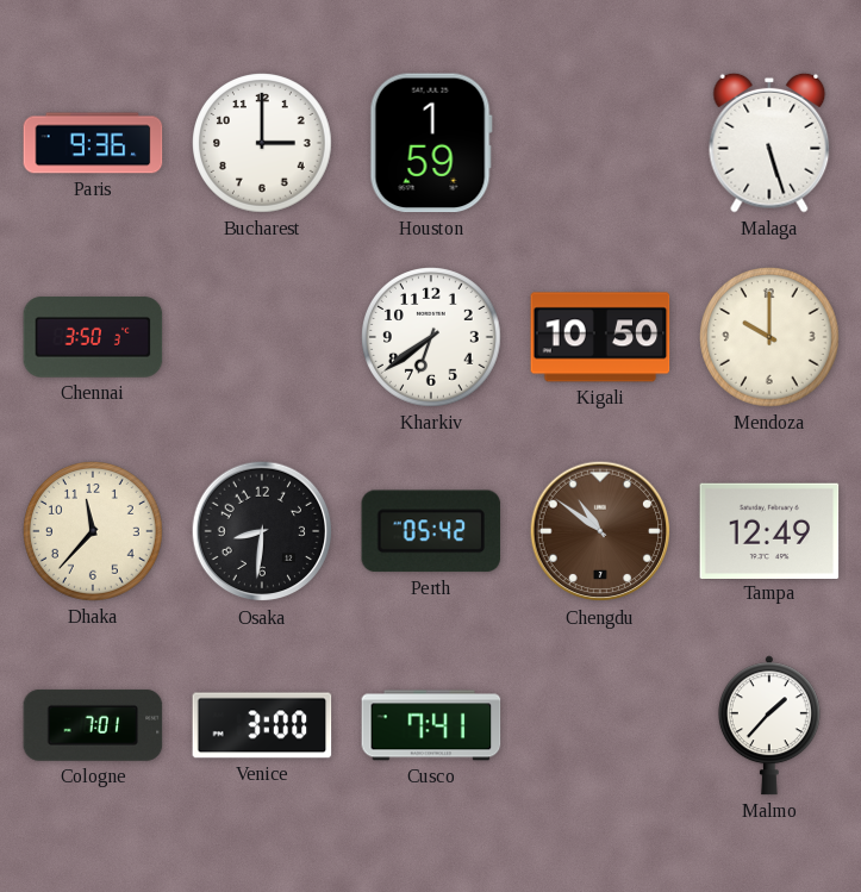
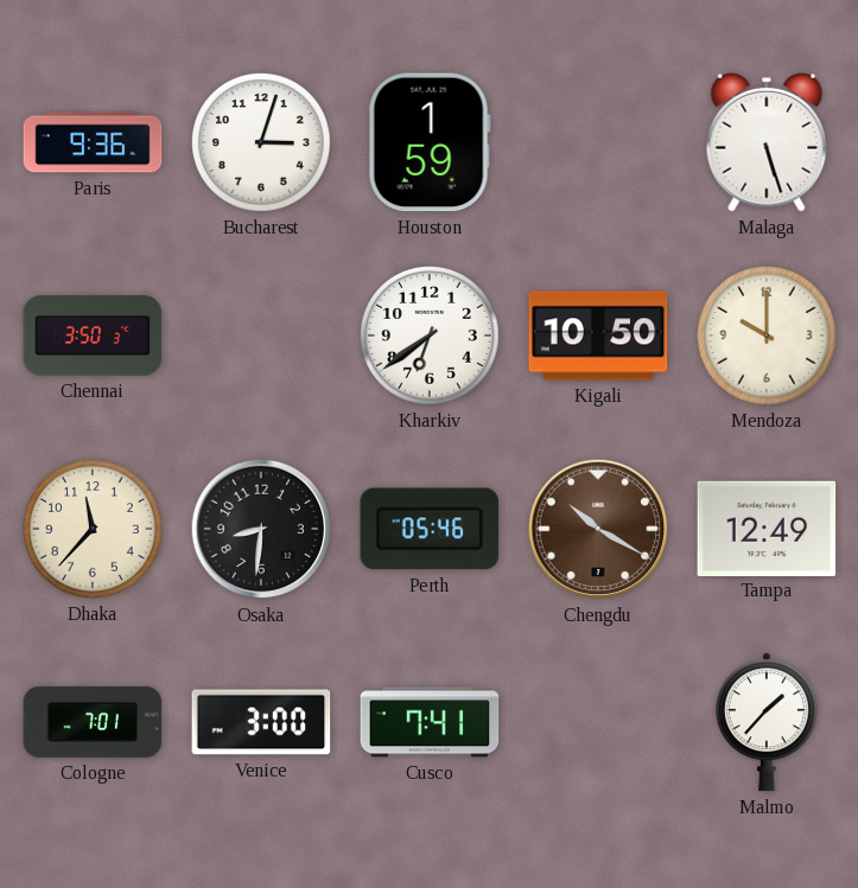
Bucharest: 3:00 -> 3:03 (262, 143)
Perth: 05:42 -> 05:46 (430, 529)
Chengdu: 10:51 -> 10:20 (598, 529)
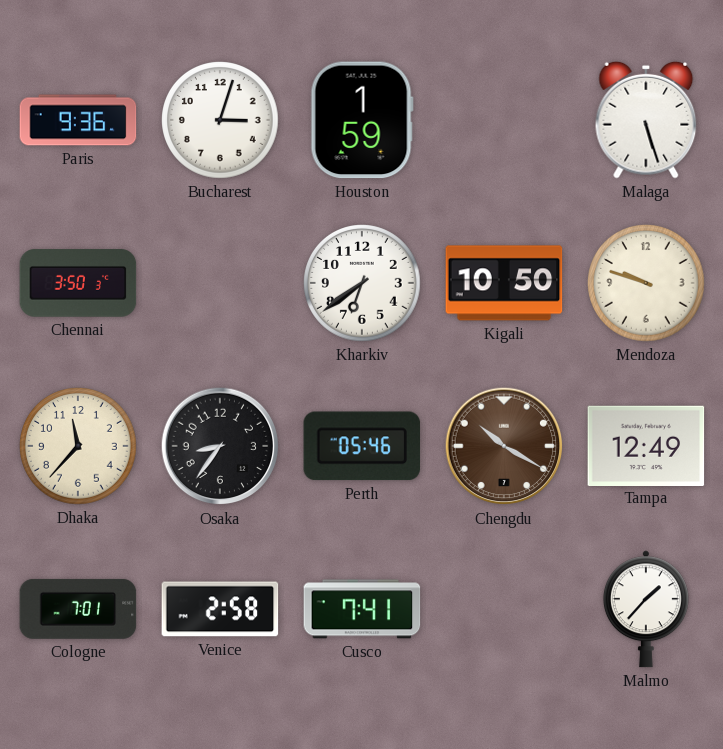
Mendoza: 10:00 -> 9:48 (647, 284)
Osaka: 8:31 -> 8:36 (220, 446)
Venice: 3:00 -> 2:58 (220, 609)
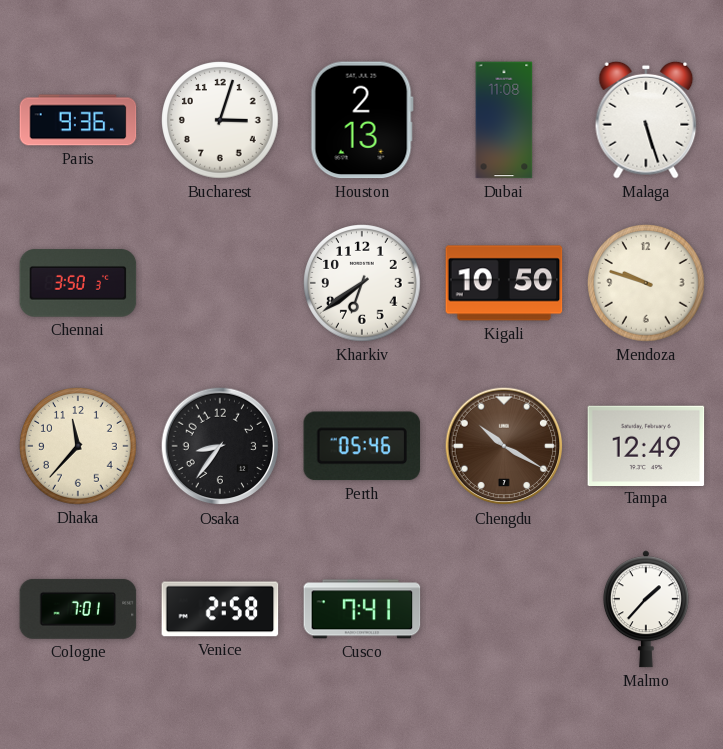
Houston: 1:59 -> 2:13 (362, 120)
Dubai: none -> 11:08 (504, 120)
